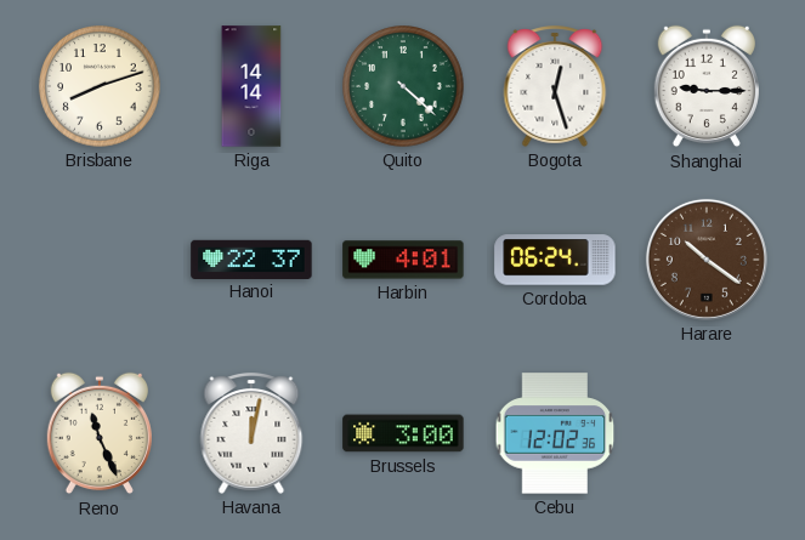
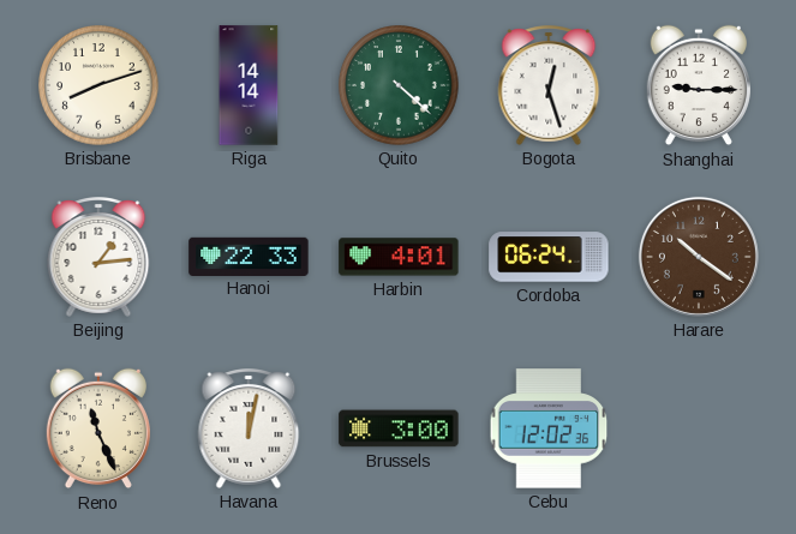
Beijing: none -> 1:14 (98, 258)
Hanoi: 22:37 -> 22:33 (249, 256)
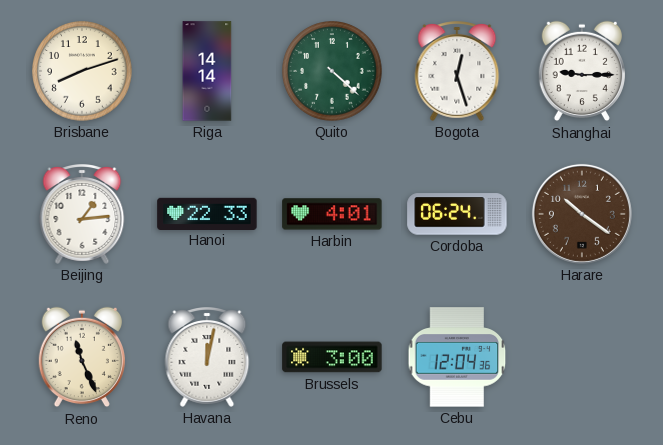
Cebu: 12:02 -> 12:04 (457, 357)
